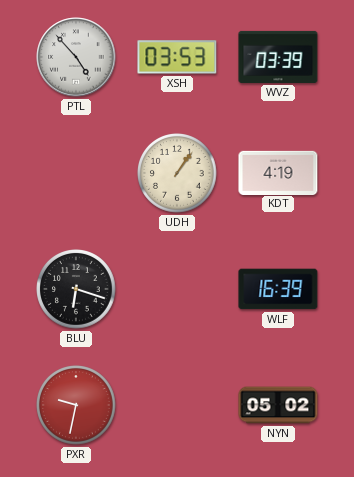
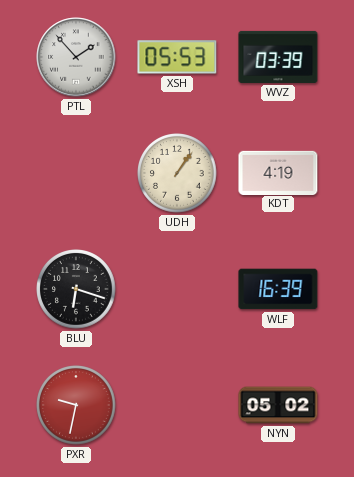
PTL: 4:53 -> 1:53 (76, 57)
XSH: 03:53 -> 05:53 (177, 57)
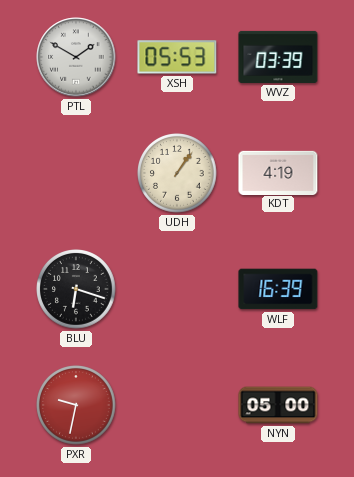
PTL: 1:53 -> 1:50 (76, 57)
NYN: 05:02 -> 05:00 (278, 405)
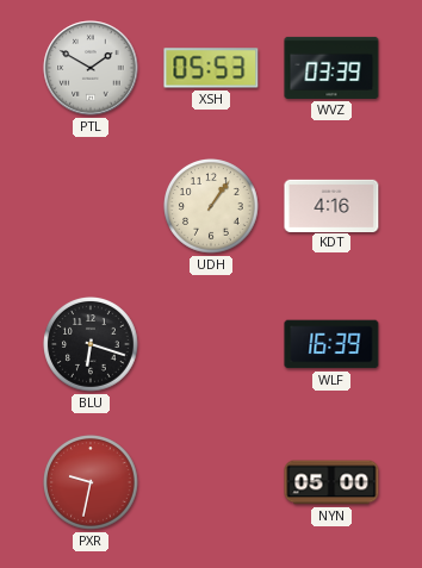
KDT: 4:19 -> 4:16 (331, 205)
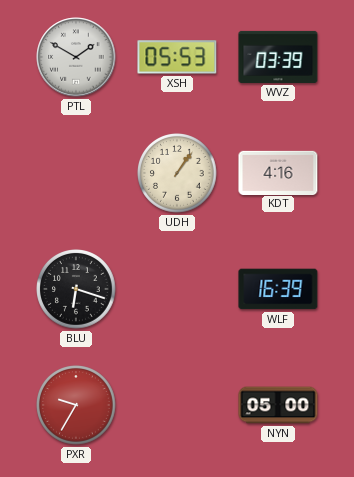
PXR: 9:32 -> 9:35 (77, 406)
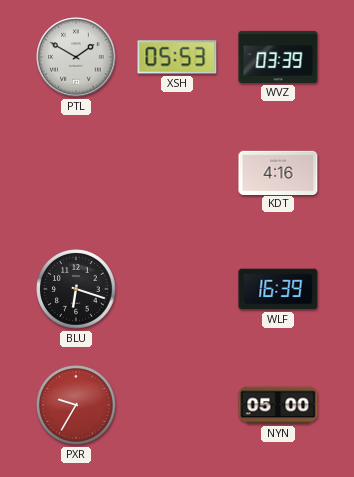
UDH: 1:06 -> none (178, 174)
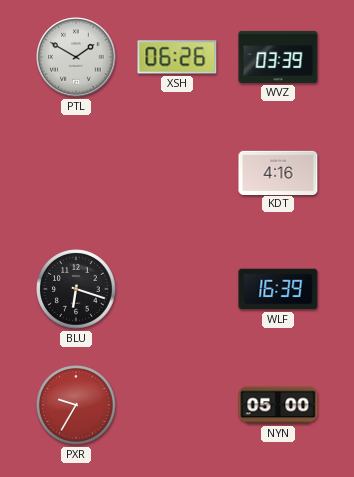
XSH: 05:53 -> 06:26 (177, 57)
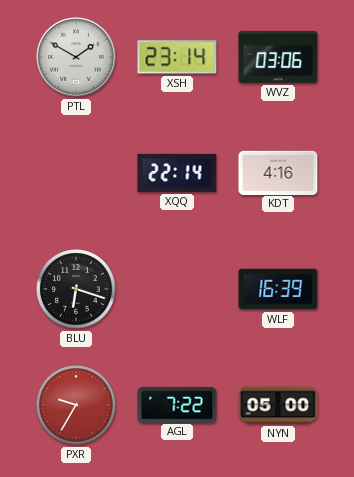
XSH: 06:26 -> 23:14 (177, 57)
WVZ: 03:39 -> 03:06 (278, 57)
XQQ: none -> 22:14 (177, 173)
AGL: none -> 7:22 (177, 404)
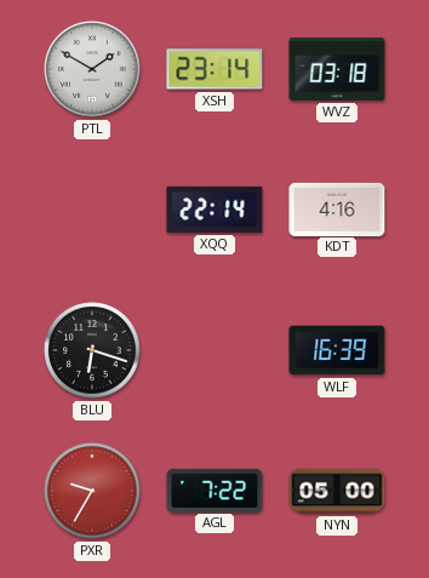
WVZ: 03:06 -> 03:18 (337, 69)
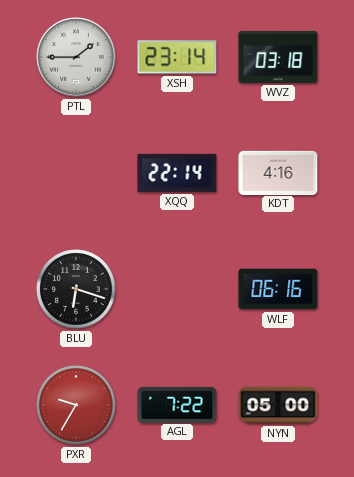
PTL: 1:50 -> 1:45 (76, 57)
WLF: 16:39 -> 06:16 (278, 289)
